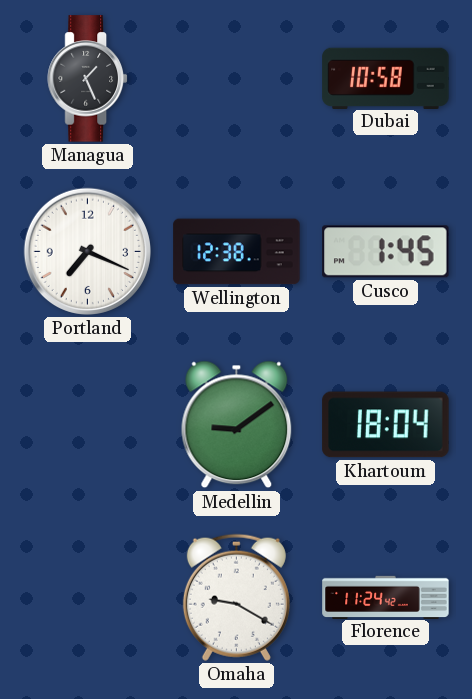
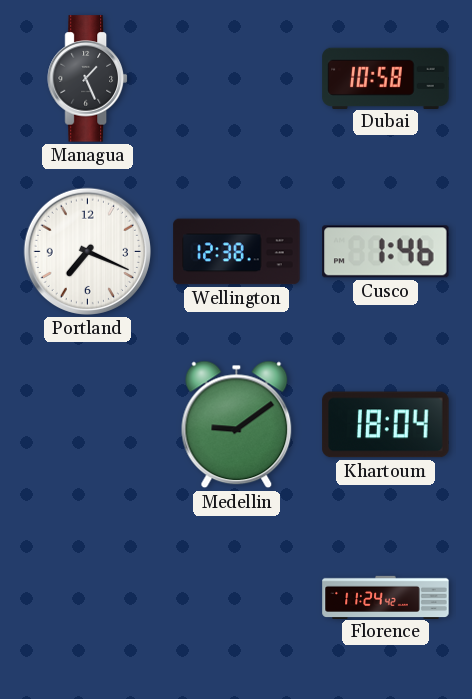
Cusco: 1:45 -> 1:46 (386, 252)
Omaha: 9:20 -> none (236, 597)
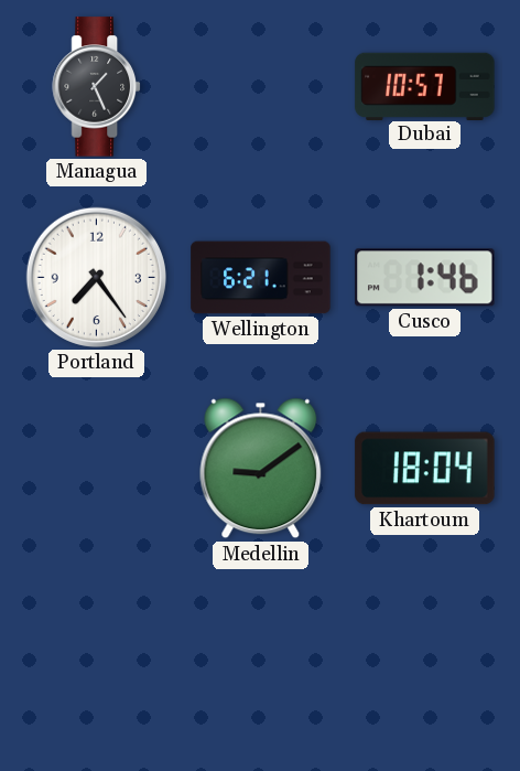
Dubai: 10:58 -> 10:57 (425, 86)
Portland: 7:19 -> 7:24 (96, 277)
Wellington: 12:38 -> 6:21 (261, 278)
Florence: 11:24 -> none (386, 597)
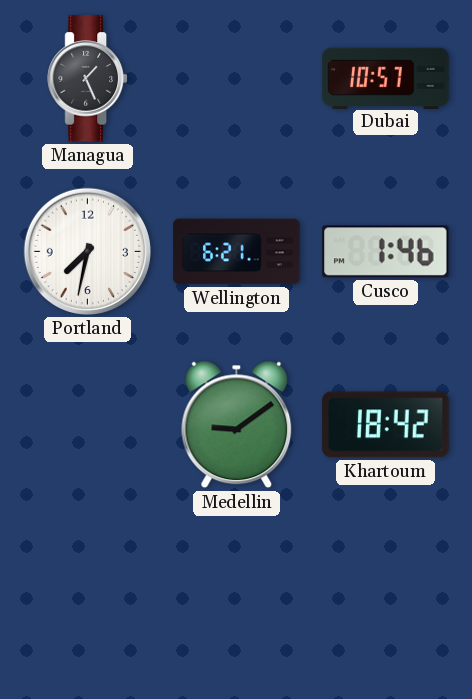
Portland: 7:24 -> 7:32 (87, 251)
Khartoum: 18:04 -> 18:42 (386, 425)
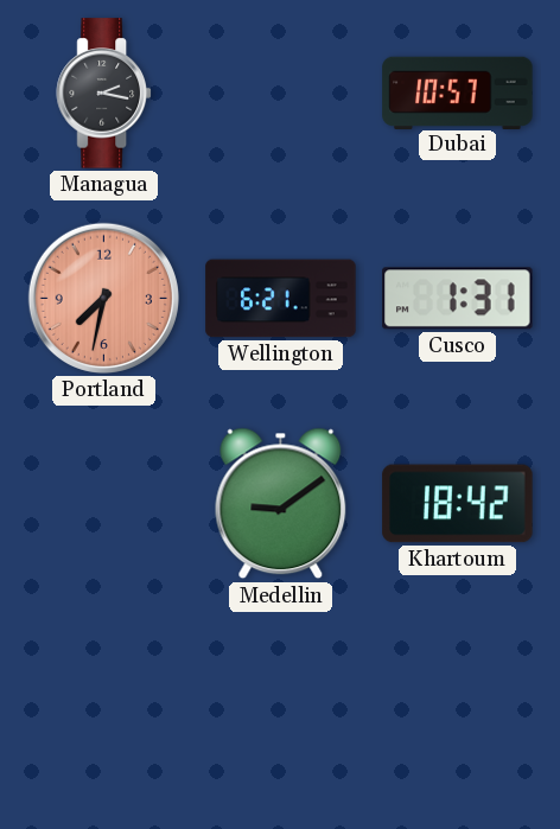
Managua: 1:26 -> 2:17 (104, 94)
Portland dial: white -> salmon (103, 298)
Cusco: 1:46 -> 1:31 (458, 299)
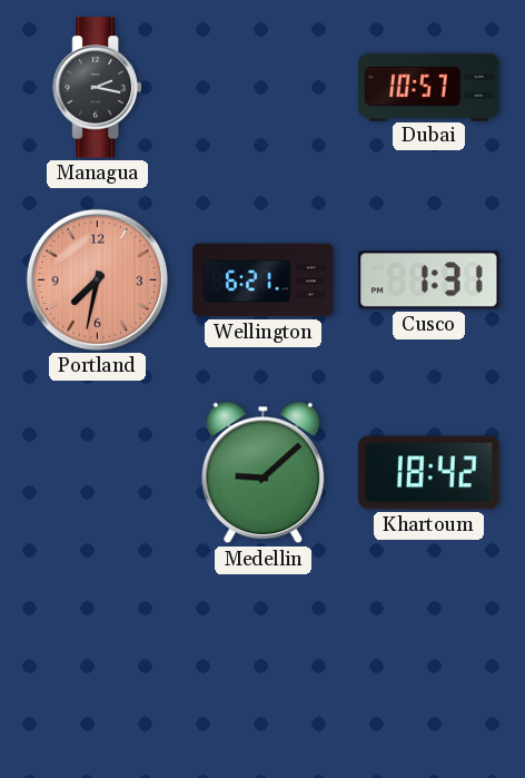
Medellin: 9:09 -> 9:08 (264, 473)
